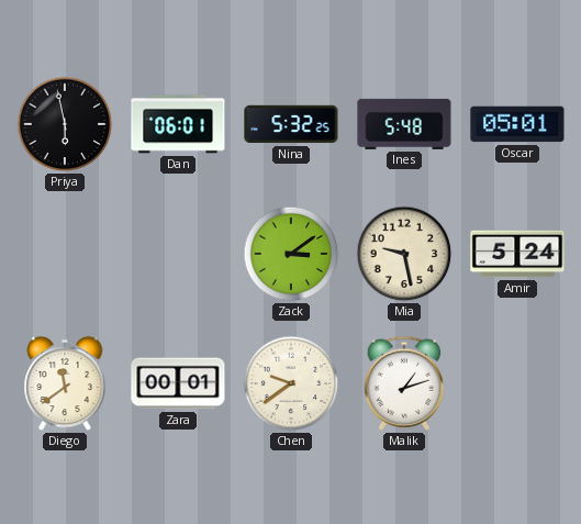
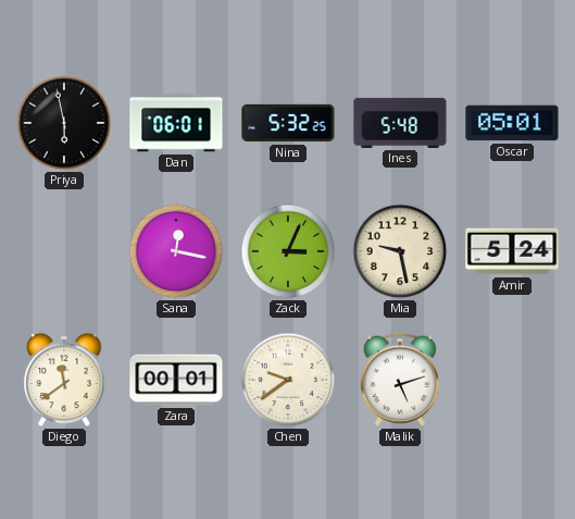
Sana: none -> 12:17 (176, 251)
Zack: 3:09 -> 3:04 (288, 251)
Malik: 1:12 -> 5:12 (400, 380)
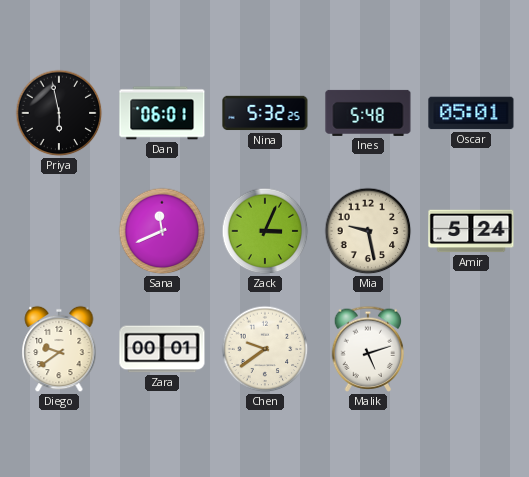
Sana: 12:17 -> 11:41 (162, 231)
Diego: 11:39 -> 9:39 (59, 349)
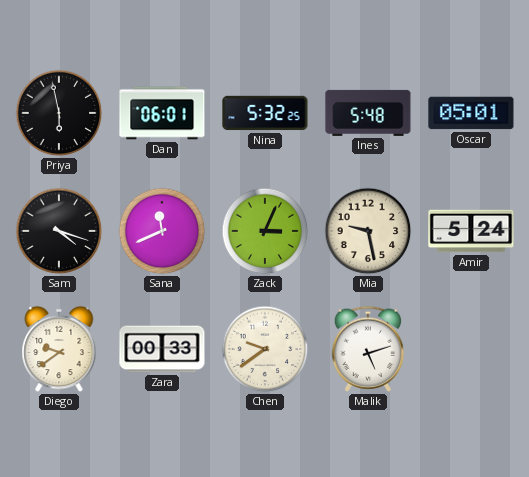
Sam: none -> 4:18 (59, 231)
Zara: 00:01 -> 00:33 (162, 349)
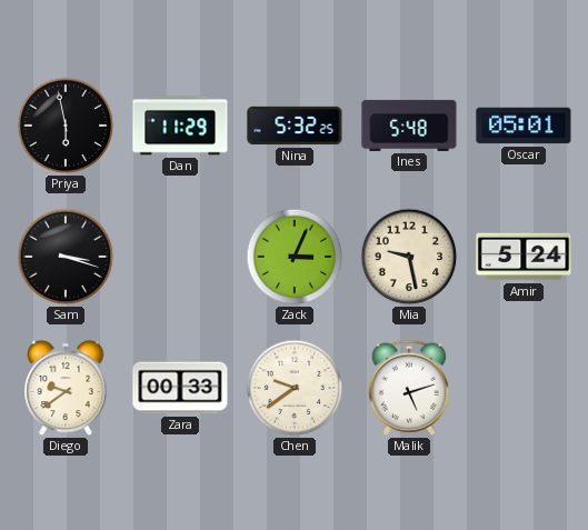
Dan: 06:01 -> 11:29 (180, 126)
Sam: 4:18 -> 3:18 (66, 257)
Sana: 11:41 -> none (162, 231)
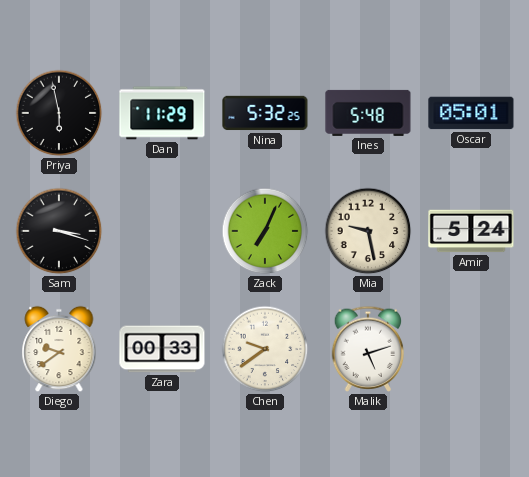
Zack: 3:04 -> 7:04 (265, 231)
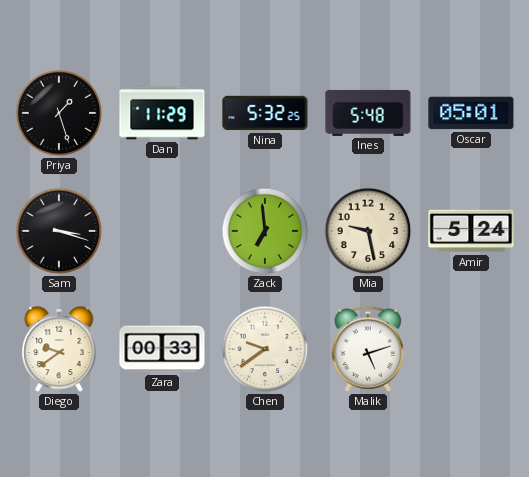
Priya: 5:58 -> 1:27 (59, 113)
Zack: 7:04 -> 6:59 (265, 231)
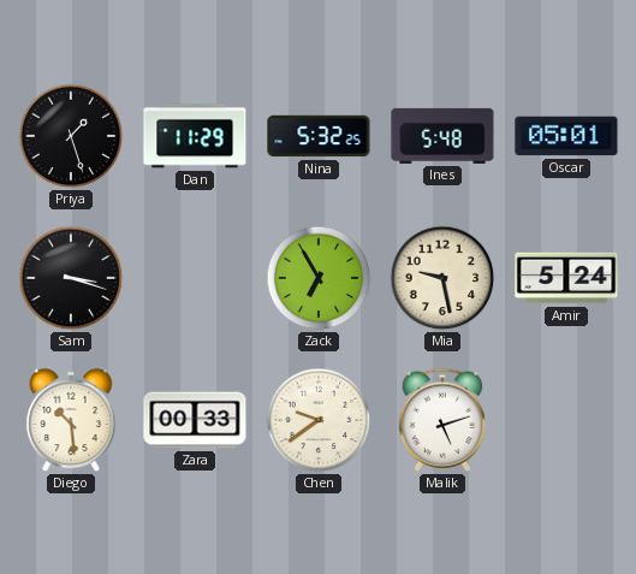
Zack: 6:59 -> 6:55 (319, 278)
Diego: 9:39 -> 10:29 (71, 420)
